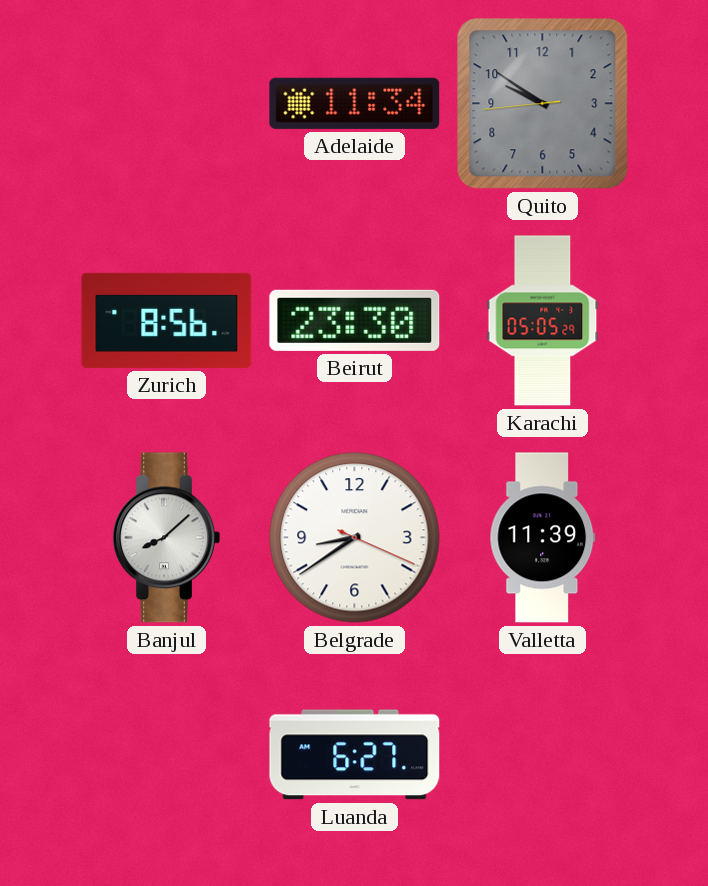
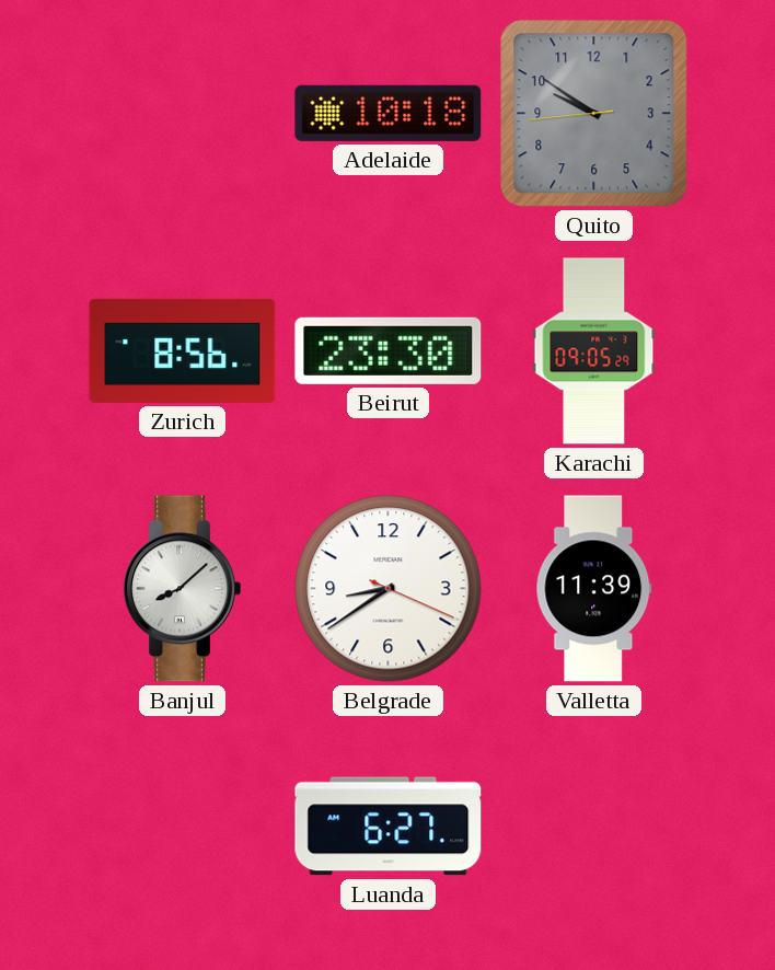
Adelaide: 11:34 -> 10:18 (389, 113)
Karachi: 05:05 -> 09:05 (594, 351)
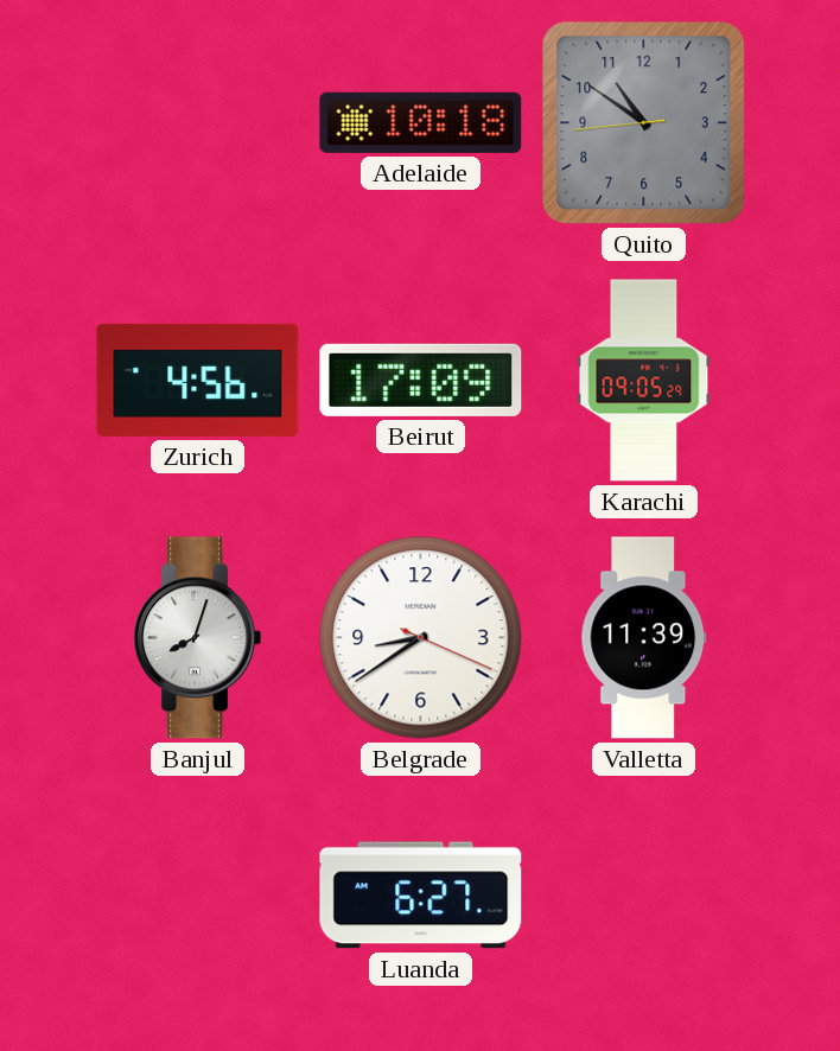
Quito: 9:50 -> 10:50 (644, 123)
Zurich: 8:56 -> 4:56 (198, 380)
Beirut: 23:30 -> 17:09 (421, 380)
Banjul: 8:08 -> 8:03 (197, 638)
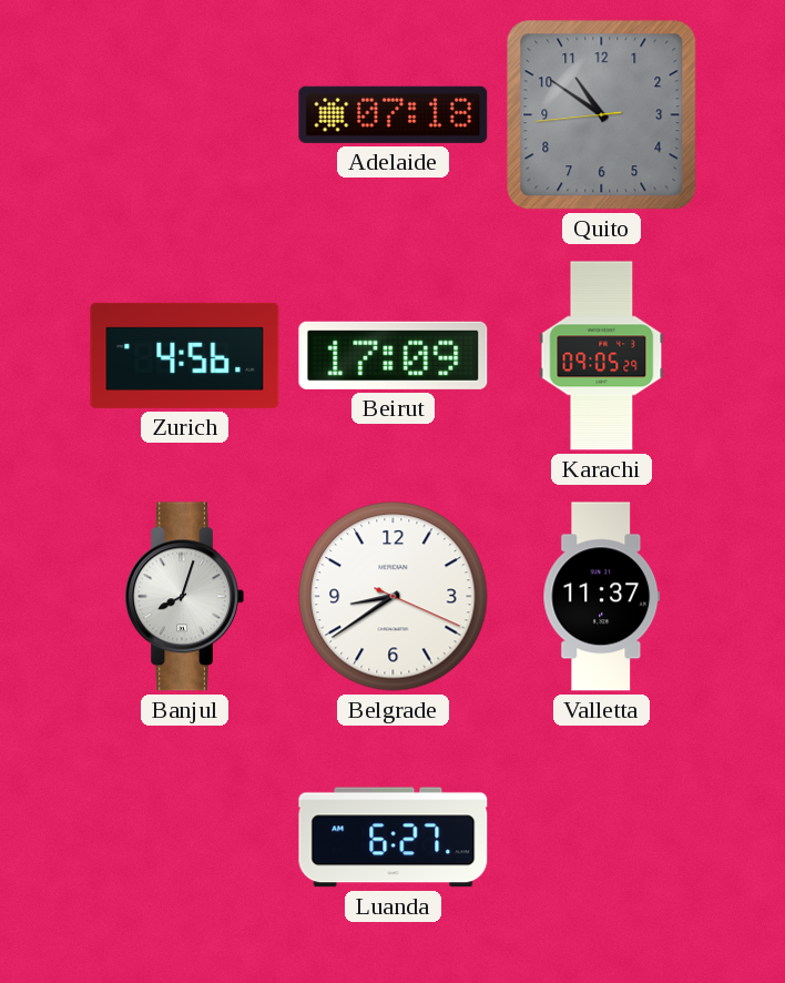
Adelaide: 10:18 -> 07:18 (394, 114)
Valletta: 11:39 -> 11:37 (602, 597)
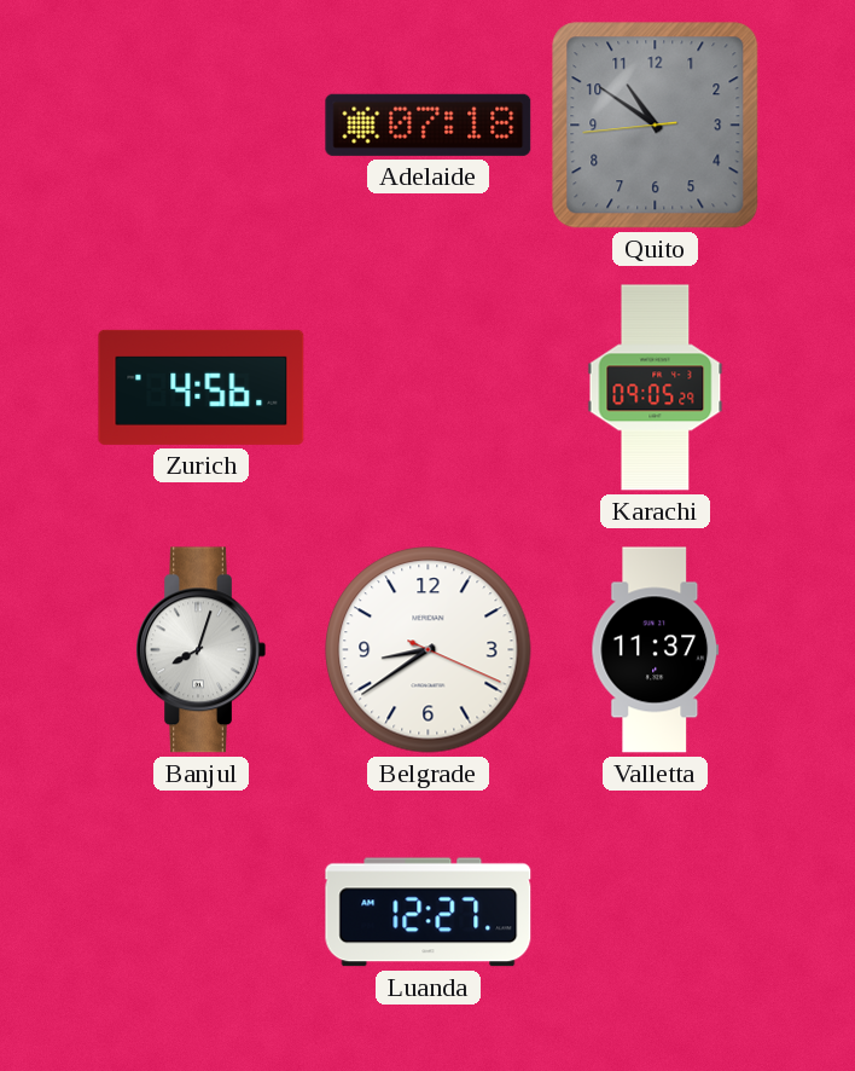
Beirut: 17:09 -> none (394, 355)
Luanda: 6:27 -> 12:27 (429, 913)
